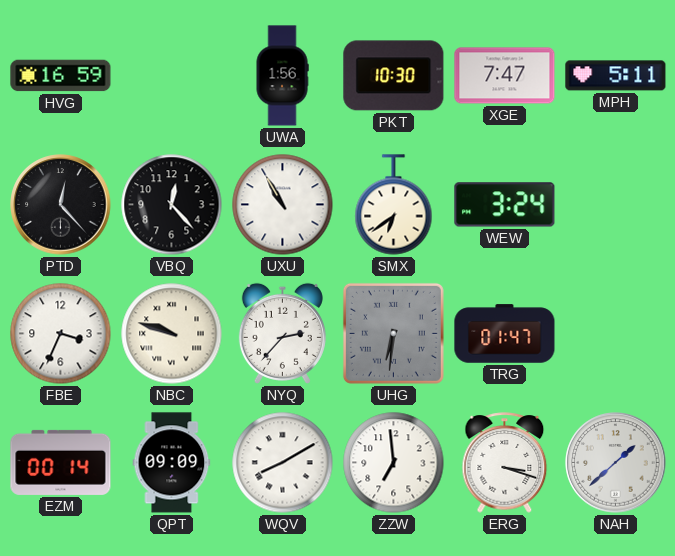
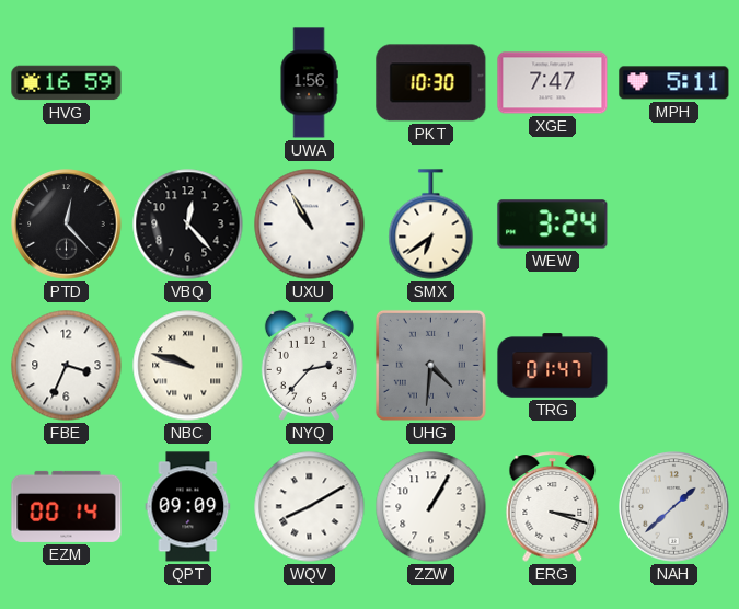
UHG: 6:31 -> 4:31 (430, 365)
ZZW: 6:59 -> 1:05 (431, 507)
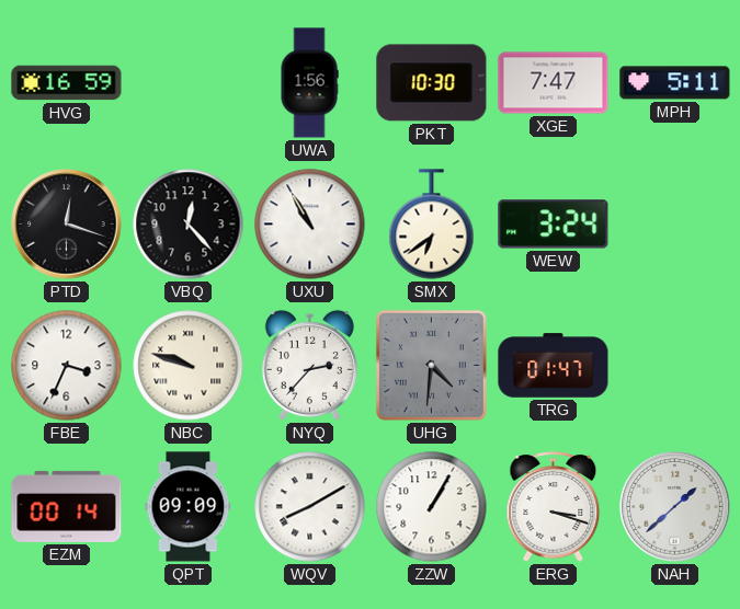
PTD: 12:23 -> 12:18 (67, 225)
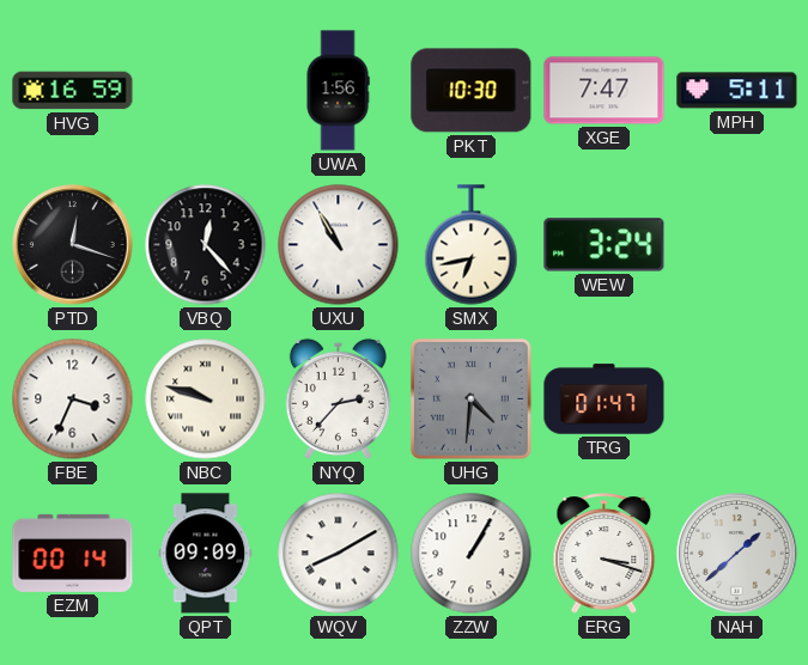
SMX: 6:39 -> 6:43 (472, 245)
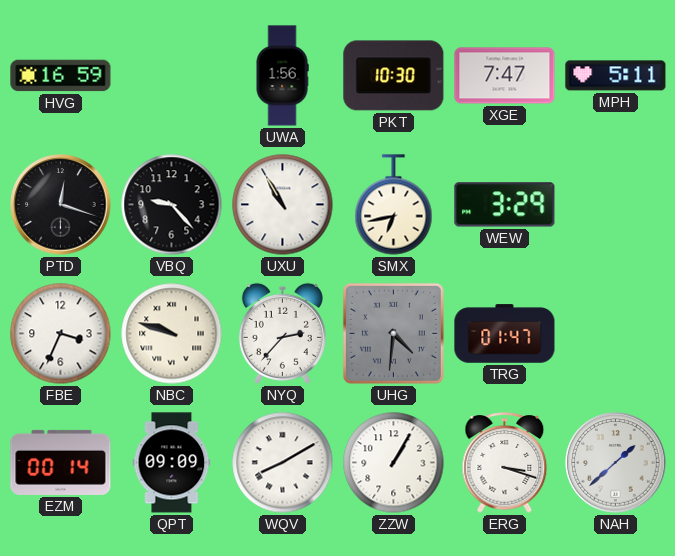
VBQ: 12:23 -> 9:23 (172, 205)
WEW: 3:24 -> 3:29 (505, 205)
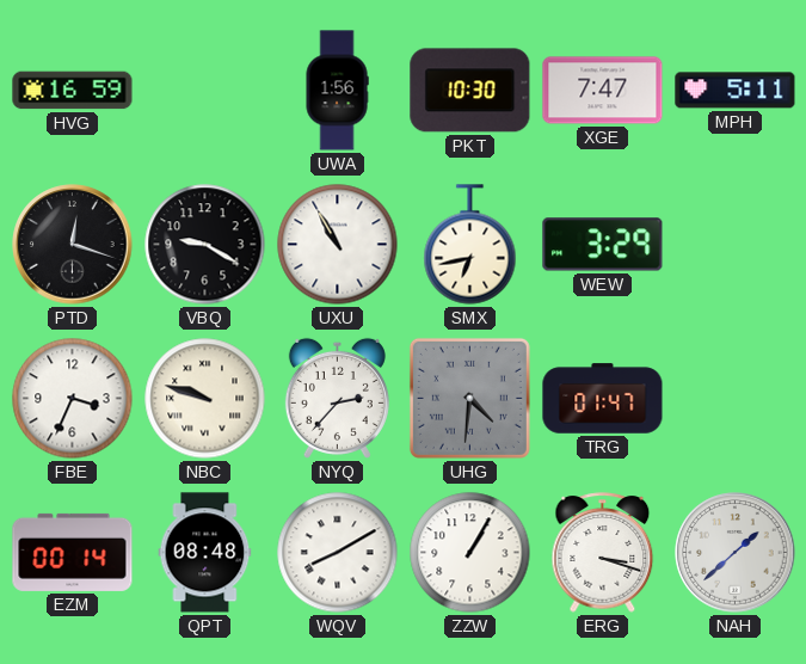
VBQ: 9:23 -> 9:20 (205, 245)
QPT: 09:09 -> 08:48 (205, 553)
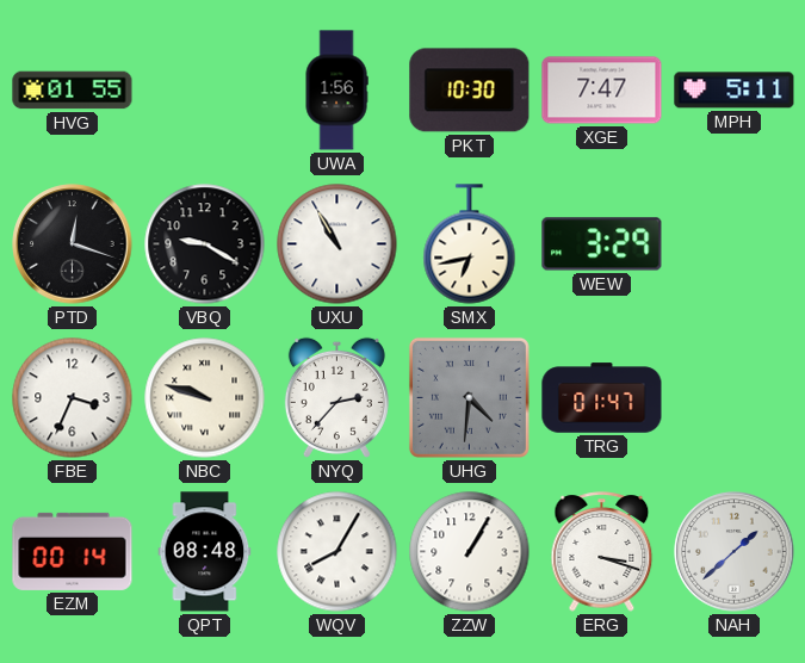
HVG: 16:59 -> 01:55 (73, 91)
WQV: 8:10 -> 8:05 (338, 552)
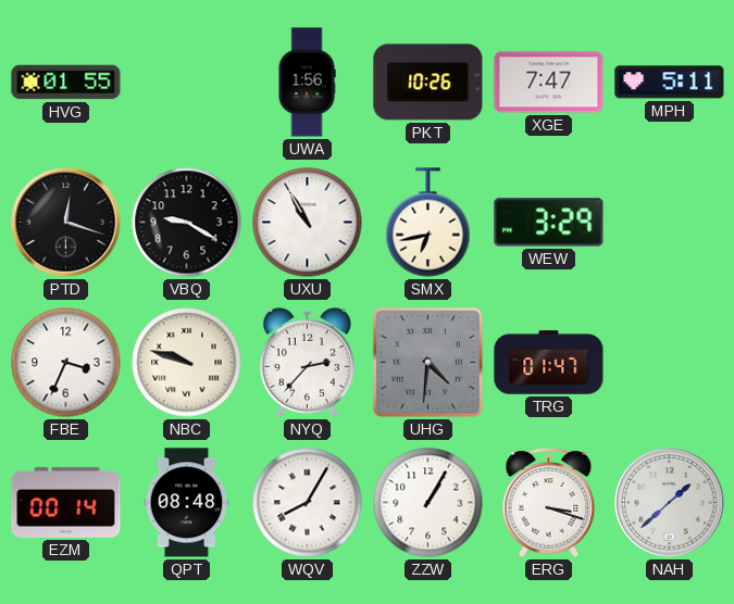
PKT: 10:30 -> 10:26 (428, 83)
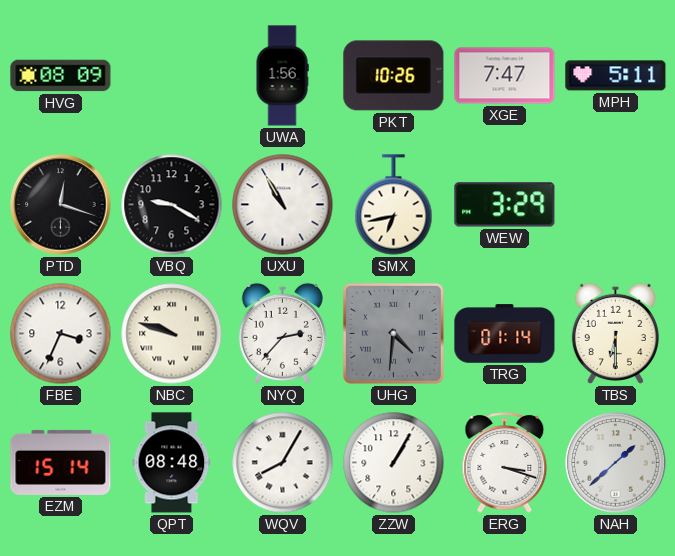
HVG: 01:55 -> 08:09 (61, 76)
TRG: 01:47 -> 01:14 (505, 334)
TBS: none -> 6:30 (615, 333)
EZM: 00:14 -> 15:14 (61, 462)
